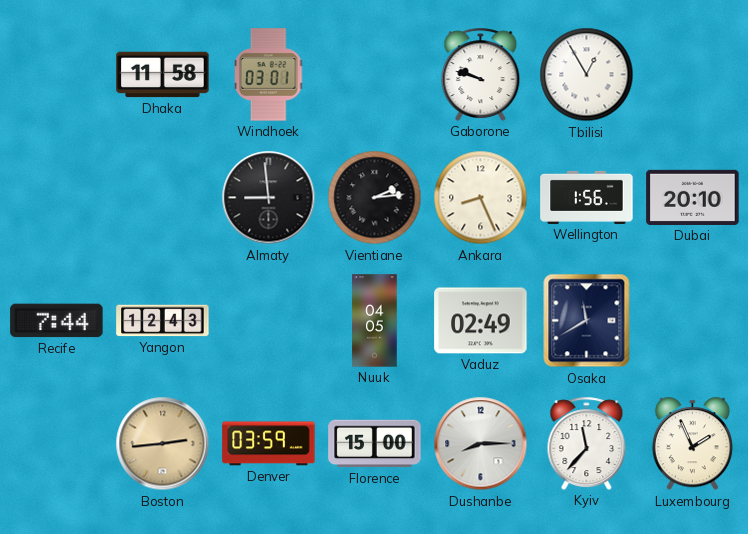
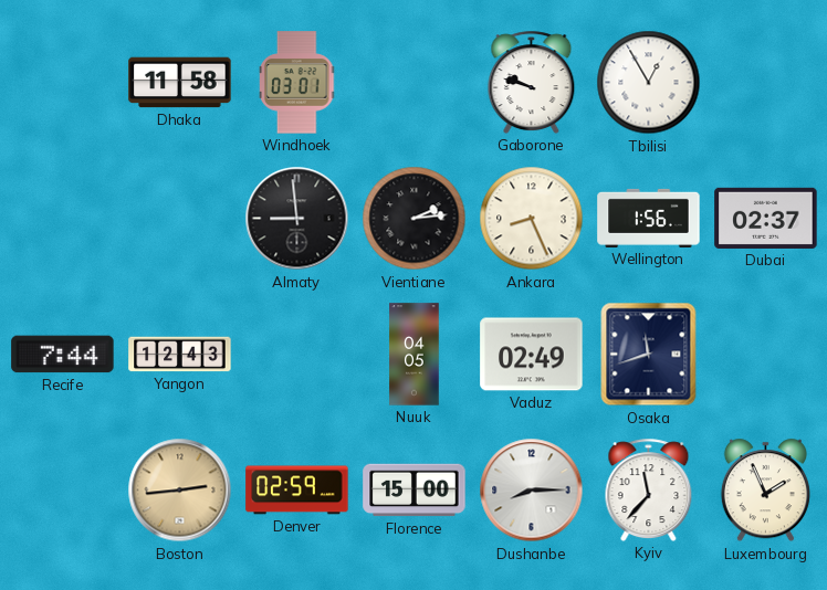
Dubai: 20:10 -> 02:37 (766, 218)
Osaka: 11:40 -> 11:42 (649, 355)
Denver: 03:59 -> 02:59 (297, 491)
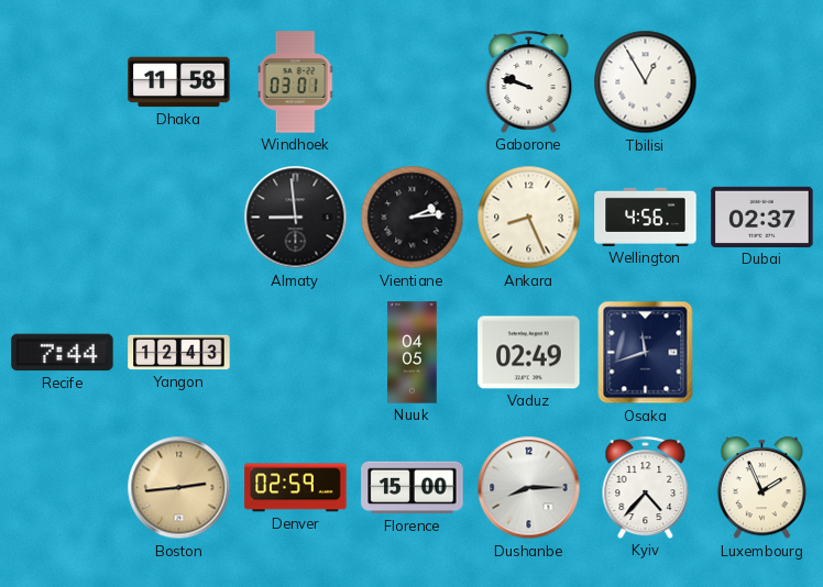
Wellington: 1:56 -> 4:56 (646, 217)
Kyiv: 11:37 -> 4:37 (646, 487)
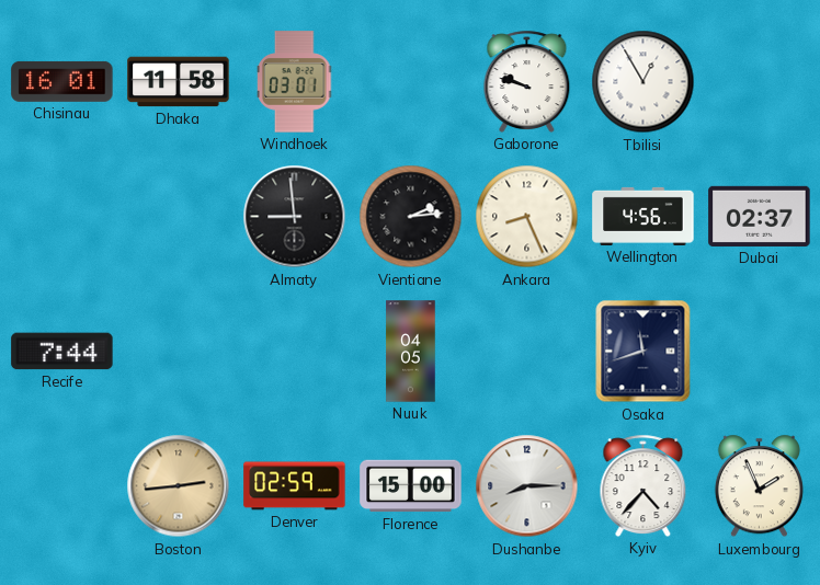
Chisinau: none -> 16:01 (62, 81)
Yangon: 12:43 -> none (179, 353)
Vaduz: 02:49 -> none (529, 353)
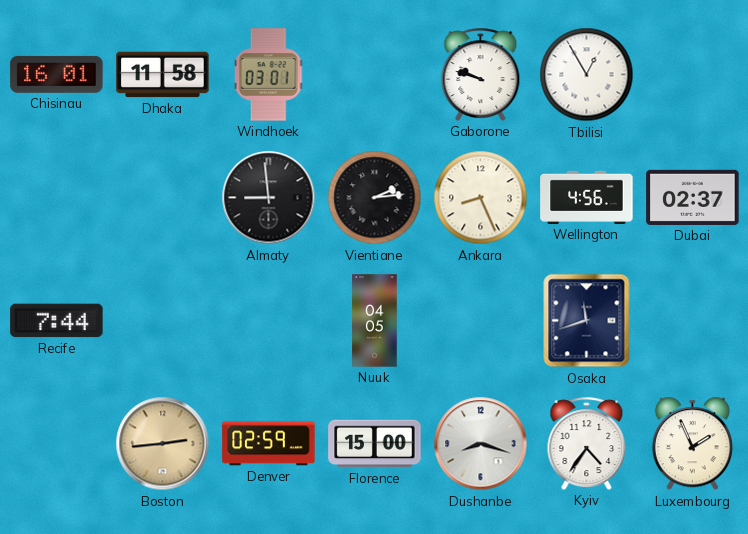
Dushanbe: 8:15 -> 8:18 (481, 444)
Kyiv: 4:37 -> 4:36 (587, 443)
